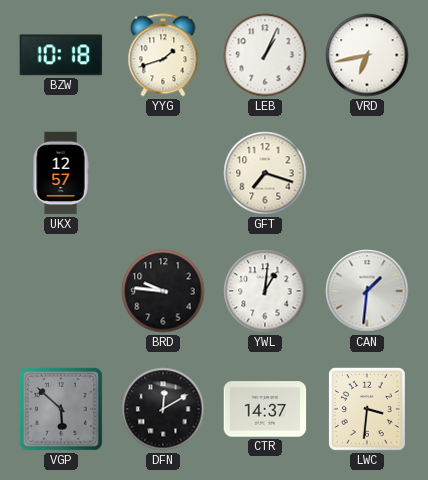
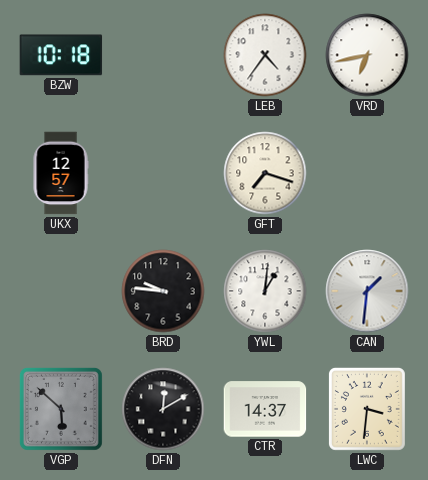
YYG: 1:42 -> none (163, 55)
LEB: 1:04 -> 4:36 (265, 55)
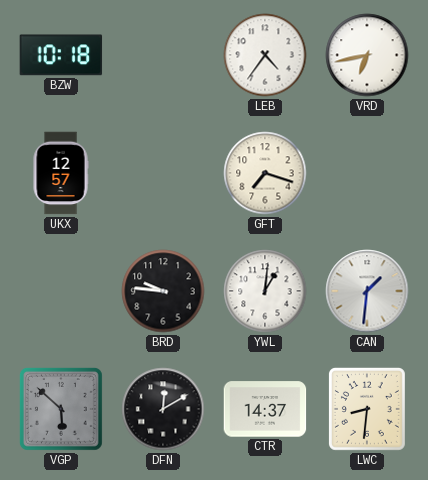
LWC: 3:31 -> 8:31 (367, 409)
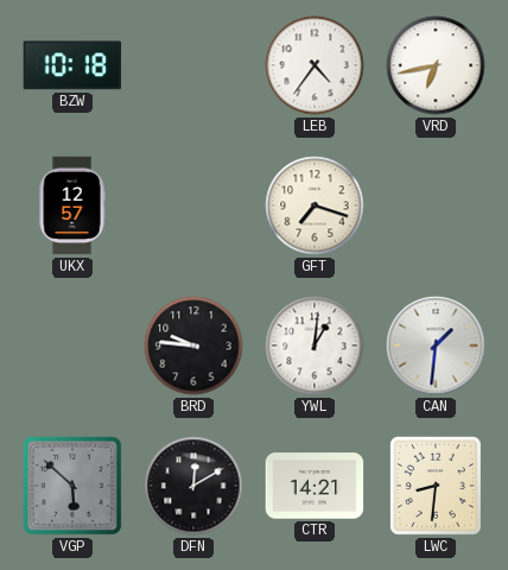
CTR: 14:37 -> 14:21 (315, 486)
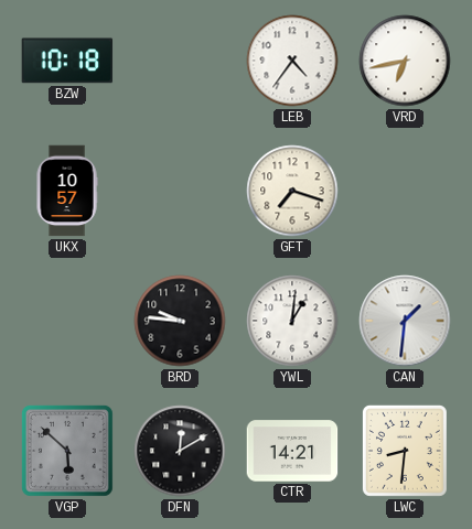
UKX: 12:57 -> 10:57 (67, 191)
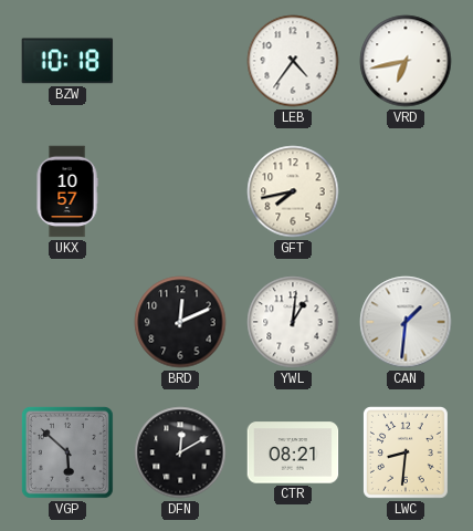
GFT: 7:18 -> 7:43 (293, 191)
BRD: 9:46 -> 12:11 (180, 322)
CTR: 14:21 -> 08:21 (293, 452)
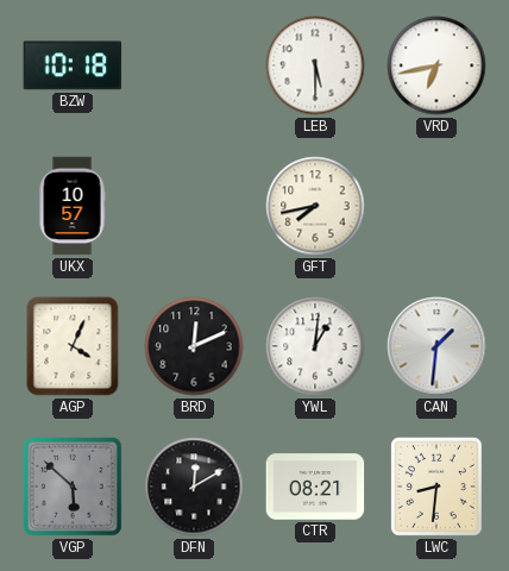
LEB: 4:36 -> 5:30 (315, 65)
AGP: none -> 4:04 (73, 346)
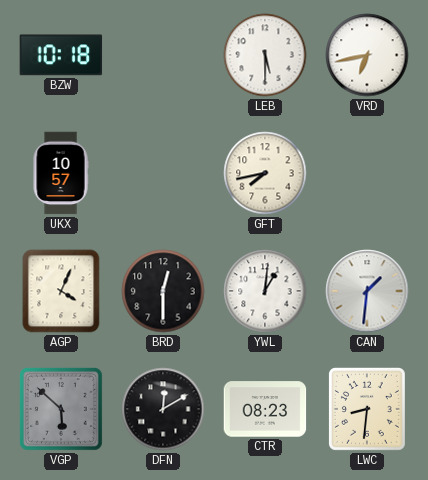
BRD: 12:11 -> 12:30 (163, 291)
CTR: 08:21 -> 08:23 (265, 409)
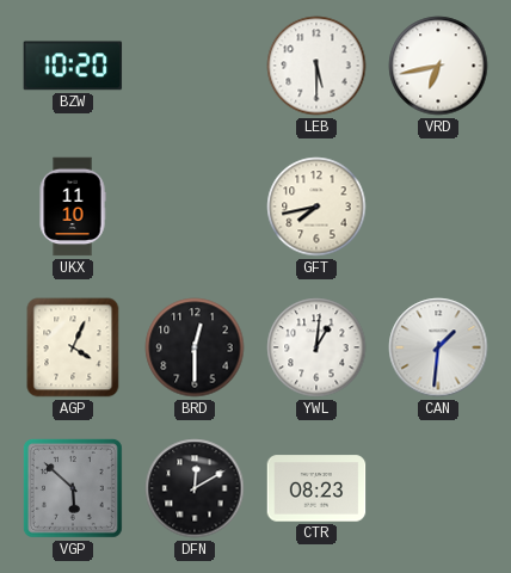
BZW: 10:18 -> 10:20 (73, 66)
UKX: 10:57 -> 11:10 (73, 207)
LWC: 8:31 -> none (367, 409)
